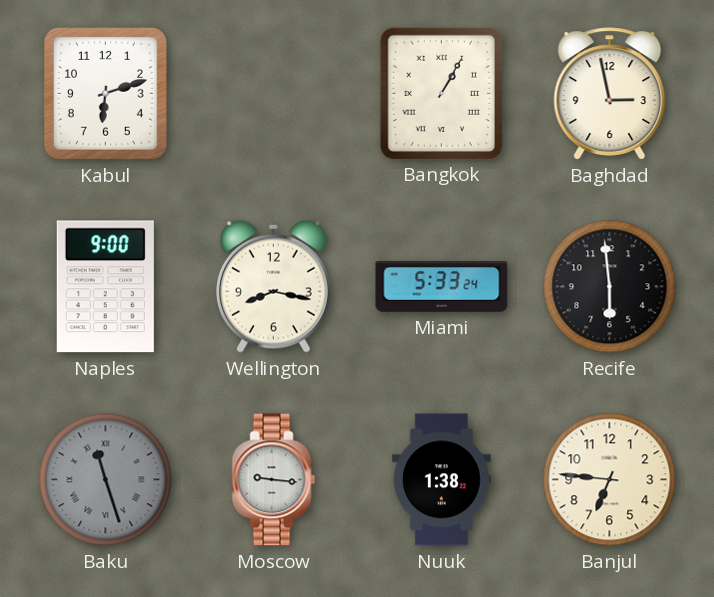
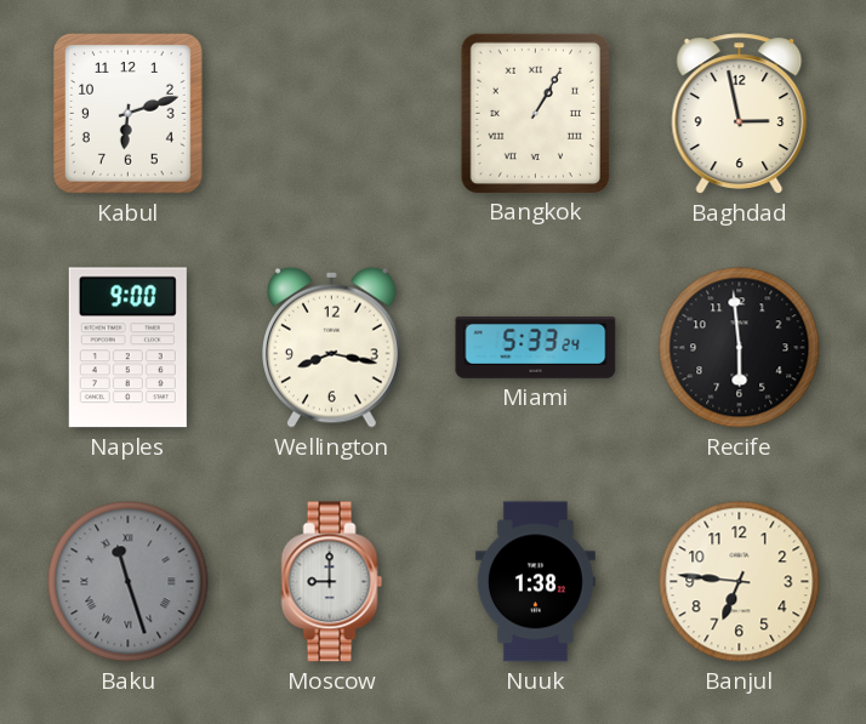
Moscow: 9:16 -> 9:00 (332, 582)
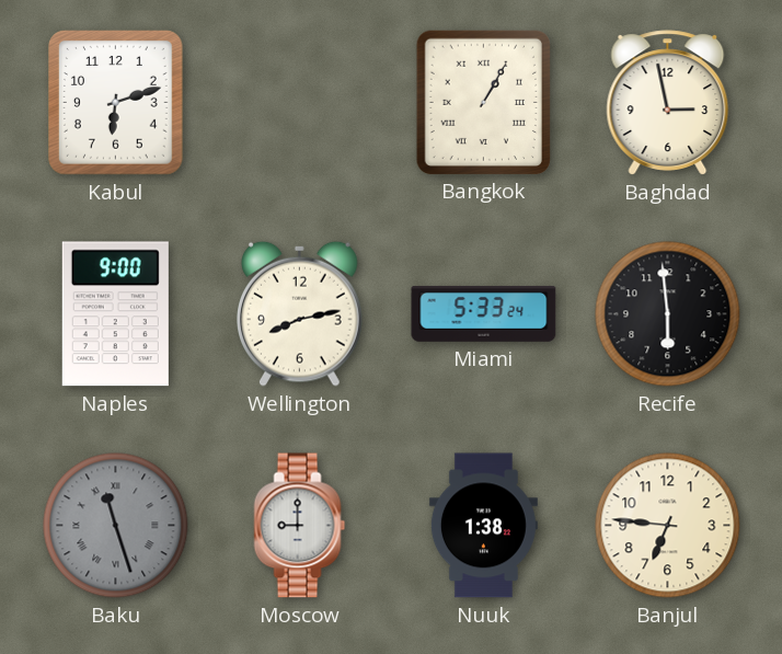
Wellington: 8:17 -> 8:13 (300, 313)
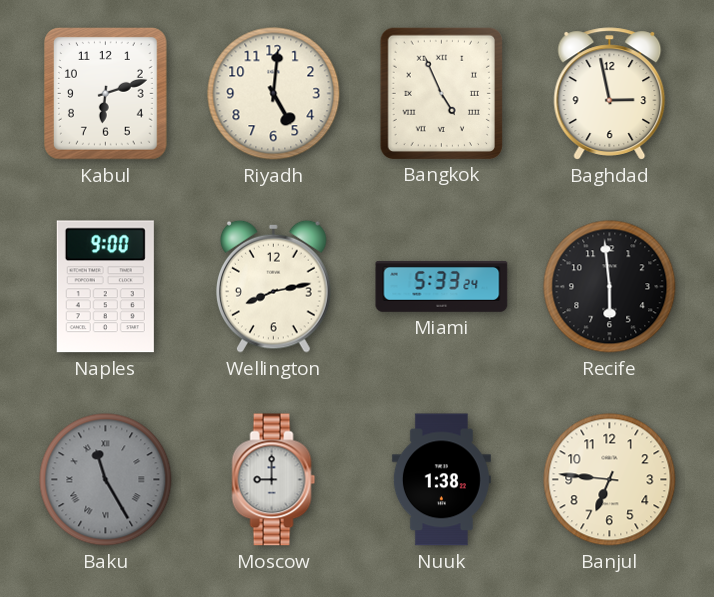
Riyadh: none -> 5:01 (274, 94)
Bangkok: 1:05 -> 4:56 (441, 93)
Baku: 11:27 -> 11:25 (106, 480)
